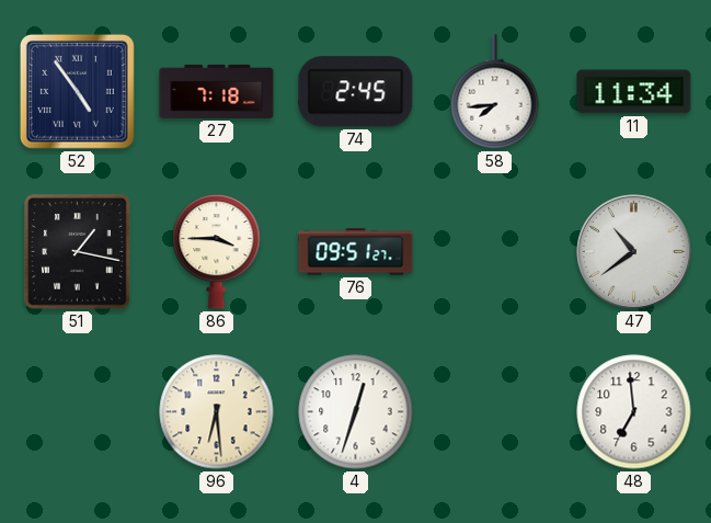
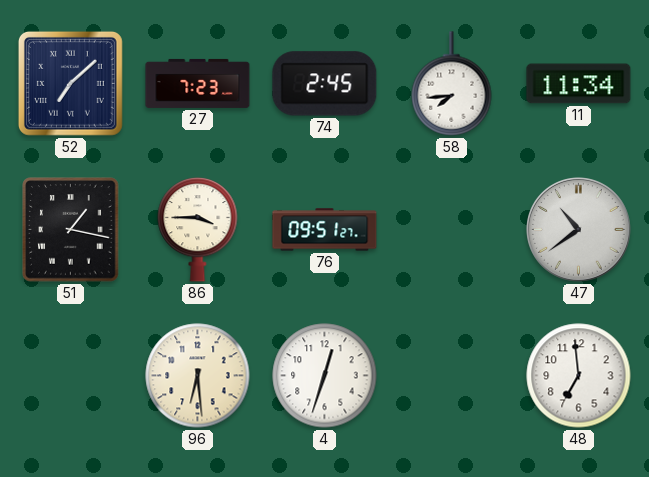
52: 4:54 -> 7:08 (70, 83)
27: 7:18 -> 7:23 (198, 83)
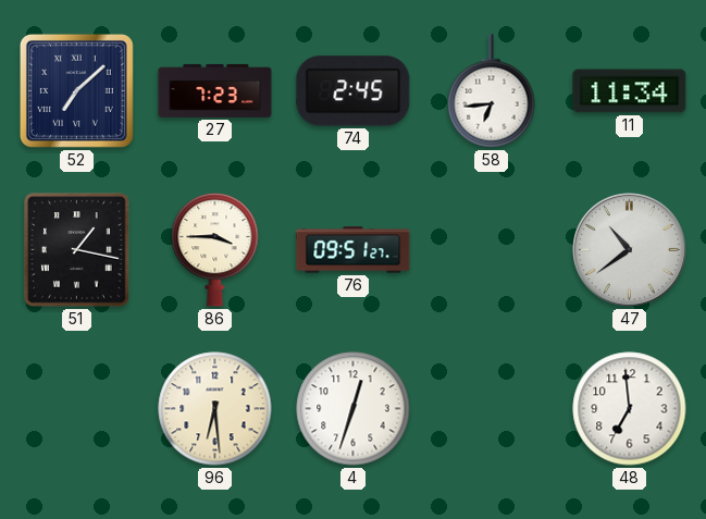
58: 7:44 -> 6:44 (492, 91)
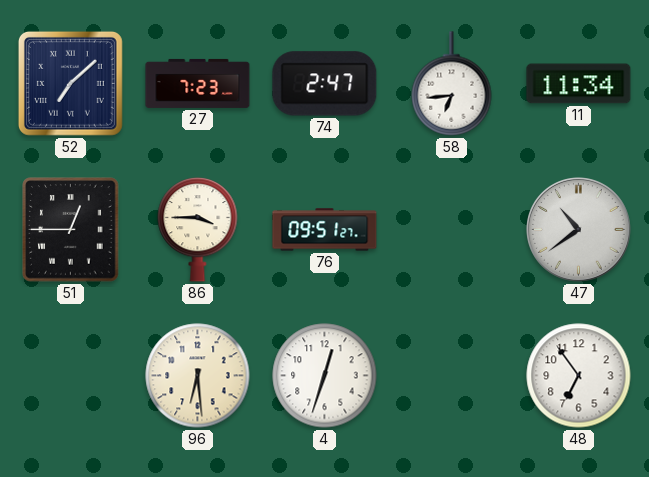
74: 2:45 -> 2:47 (325, 84)
51: 1:17 -> 12:45 (71, 230)
48: 6:59 -> 6:54 (579, 376)
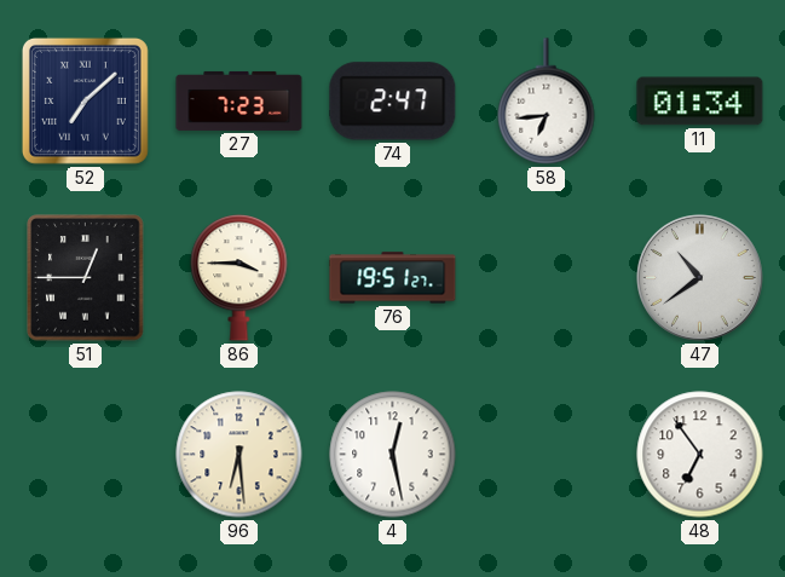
11: 11:34 -> 01:34 (700, 102)
76: 09:51 -> 19:51 (393, 278)
4: 12:33 -> 12:28 (393, 455)
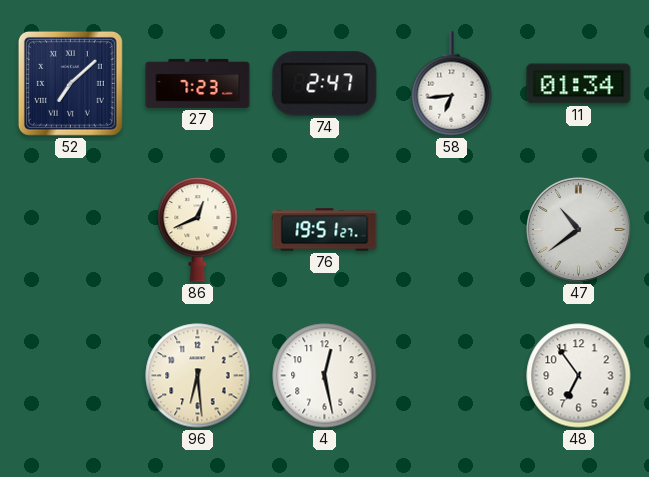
51: 12:45 -> none (86, 278)
86: 3:45 -> 12:41 (198, 229)
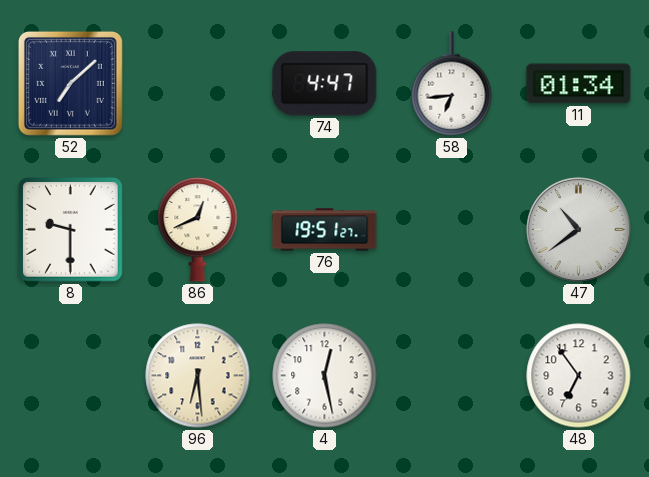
27: 7:23 -> none (198, 83)
74: 2:47 -> 4:47 (325, 84)
8: none -> 9:30 (71, 230)
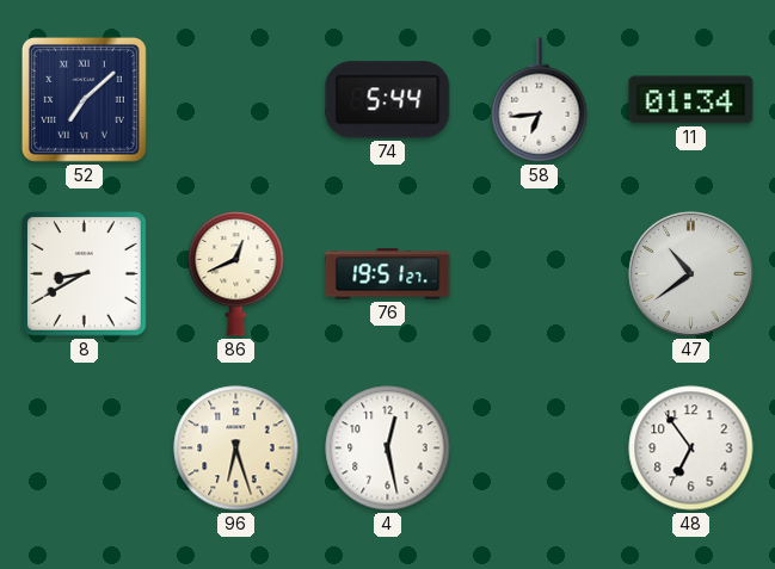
74: 4:47 -> 5:44 (388, 100)
8: 9:30 -> 8:40 (85, 274)
96: 6:29 -> 6:27 (236, 449)
